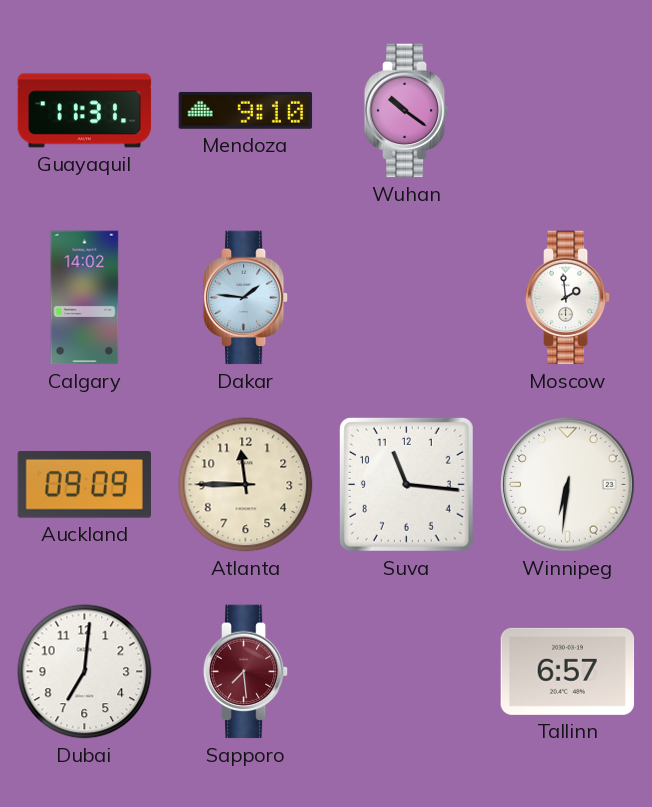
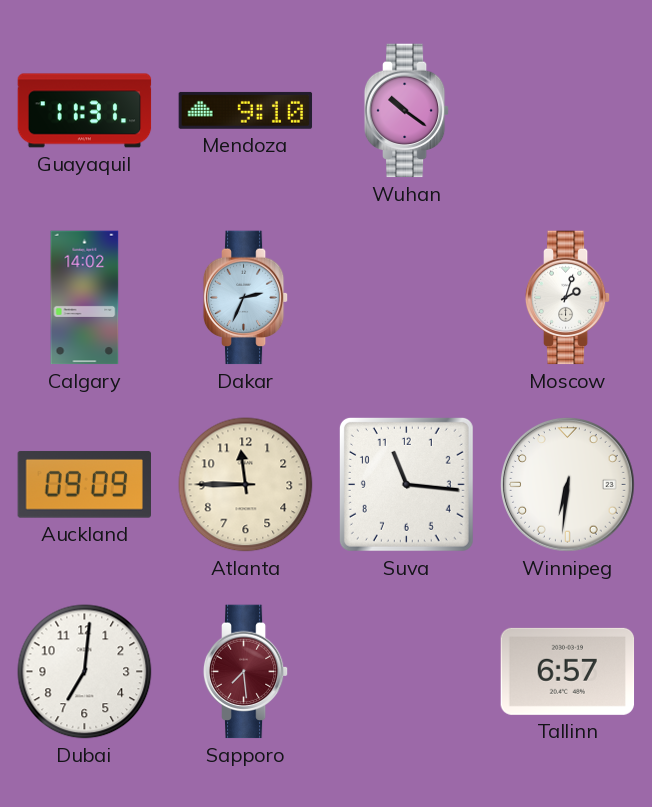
Dakar: 1:46 -> 2:34 (246, 298)
Moscow: 1:59 -> 2:03 (568, 298)
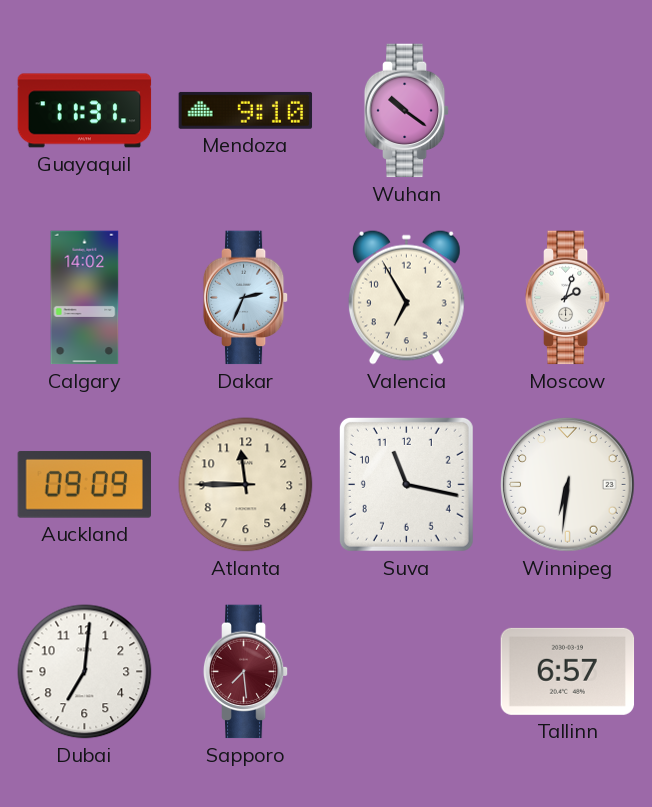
Valencia: none -> 6:55 (406, 297)
Suva: 11:16 -> 11:17 (406, 484)
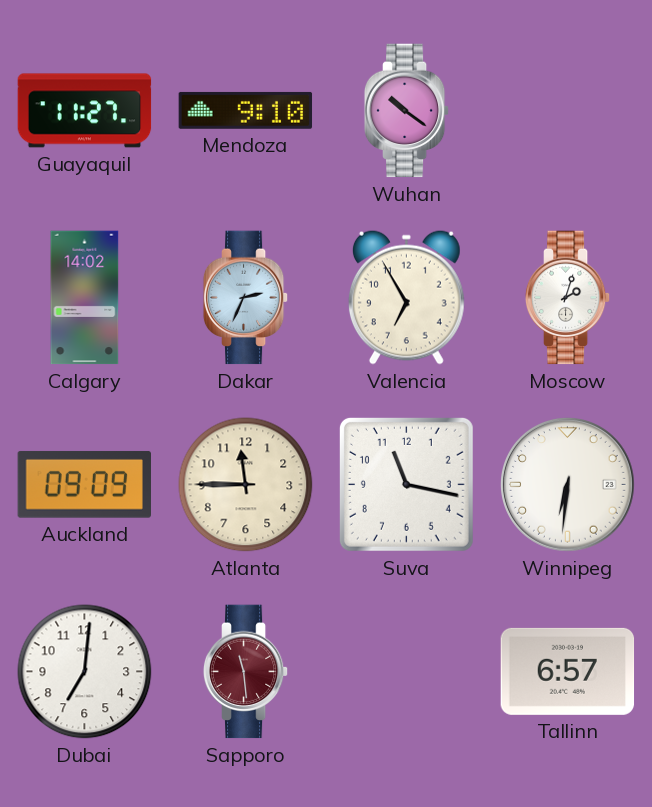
Guayaquil: 11:31 -> 11:27 (85, 111)
Sapporo: 7:29 -> 11:29 (246, 672)
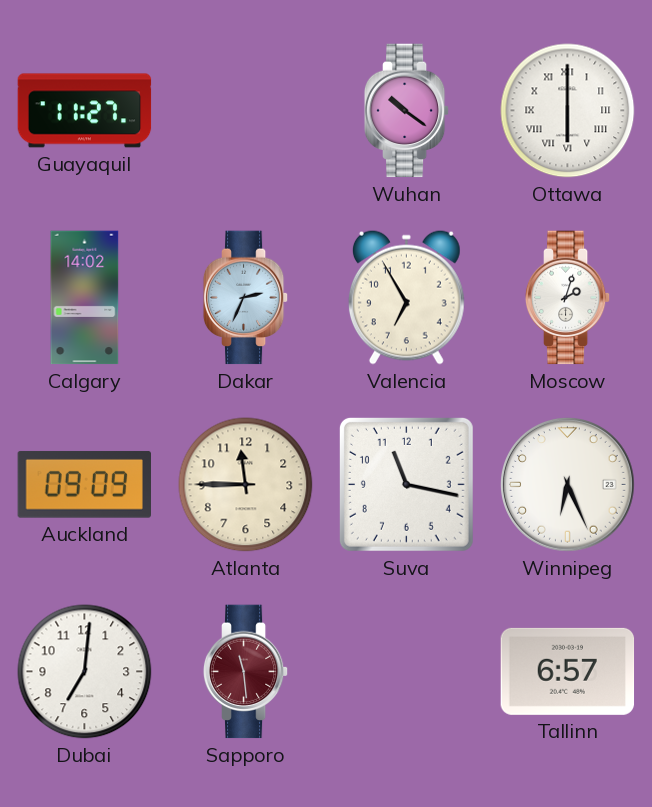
Mendoza: 9:10 -> none (246, 110)
Ottawa: none -> 6:00 (568, 111)
Winnipeg: 6:31 -> 6:26 (568, 485)
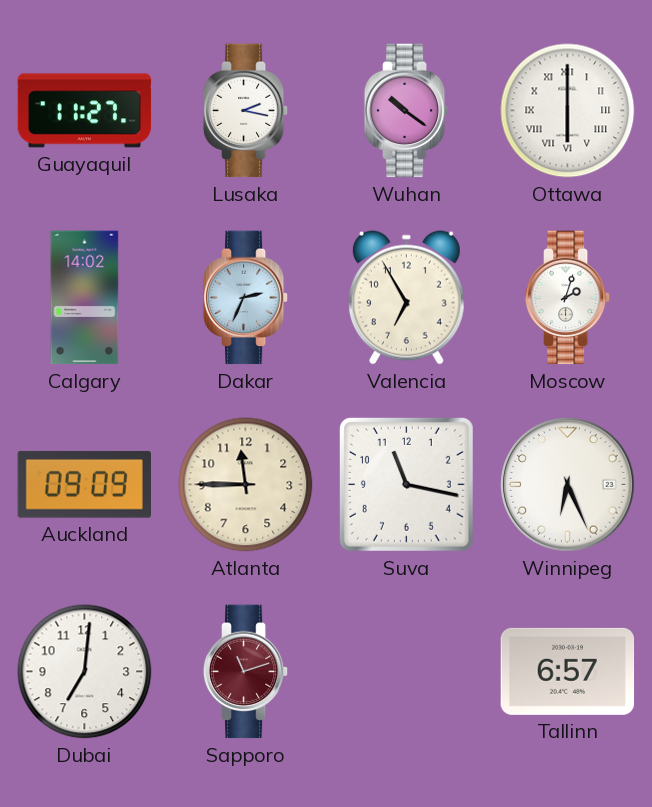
Lusaka: none -> 2:17 (246, 111)
Sapporo: 11:29 -> 11:12 (246, 672)
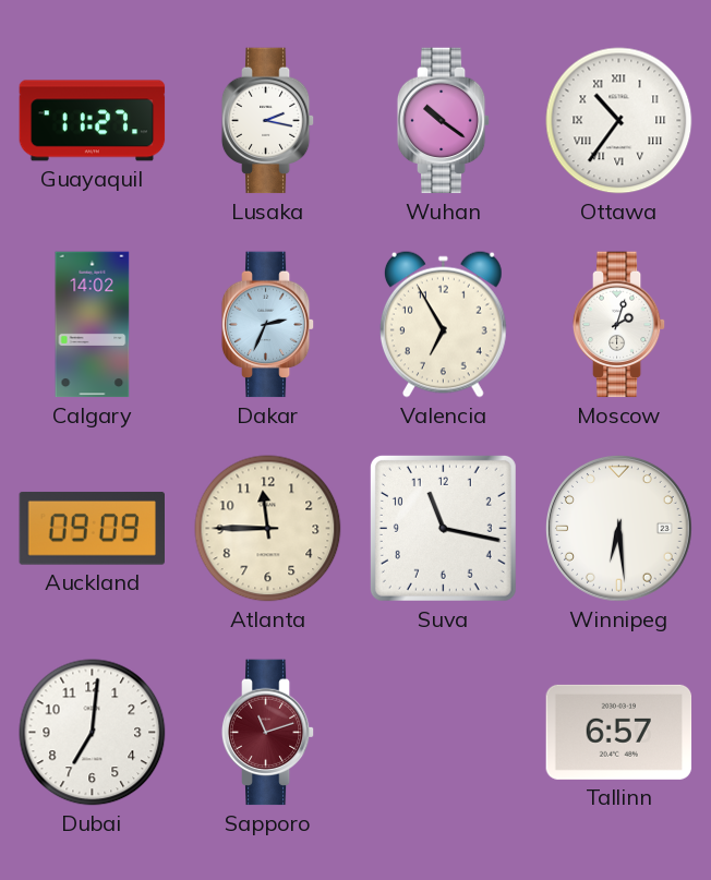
Ottawa: 6:00 -> 10:36 (619, 121)
Winnipeg: 6:26 -> 6:29 (619, 529)
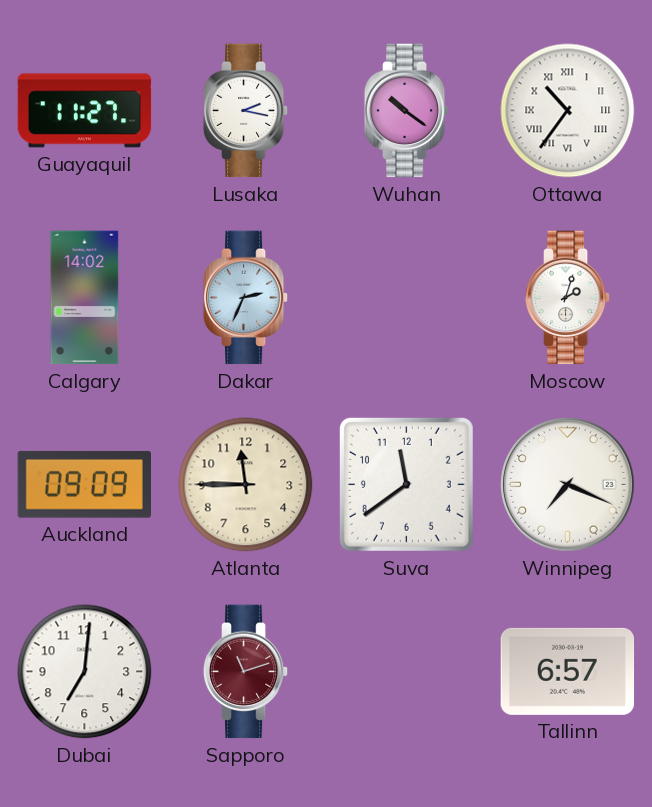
Valencia: 6:55 -> none (443, 324)
Suva: 11:17 -> 11:39 (406, 484)
Winnipeg: 6:29 -> 7:19 (568, 485)
